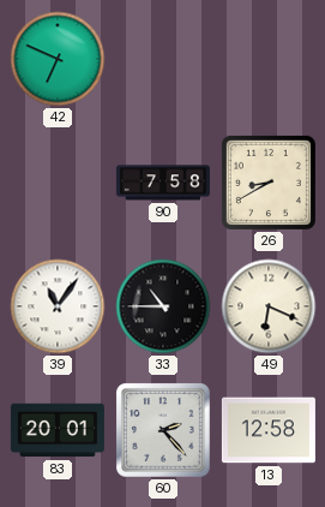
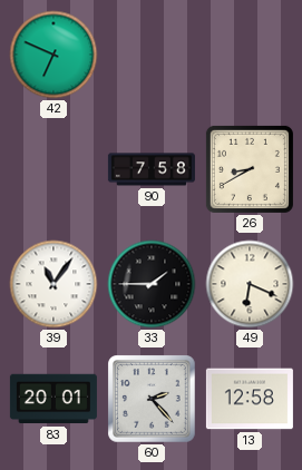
33: 10:45 -> 1:45 (152, 284)
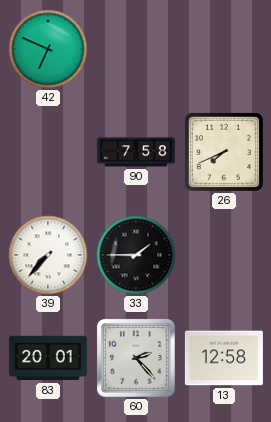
26: 8:40 -> 7:41 (224, 152)
39: 11:06 -> 7:37 (48, 255)
49: 6:19 -> none (250, 284)
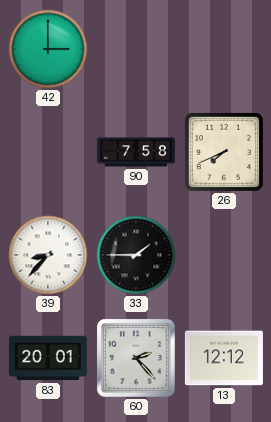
42: 6:49 -> 3:00 (48, 49)
39: 7:37 -> 8:37 (48, 255)
13: 12:58 -> 12:12 (224, 358)
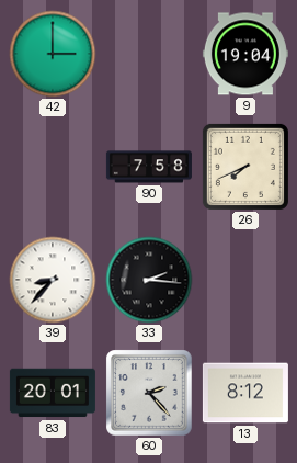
9: none -> 19:04 (245, 54)
33: 1:45 -> 2:16 (149, 280)
13: 12:12 -> 8:12 (245, 393)
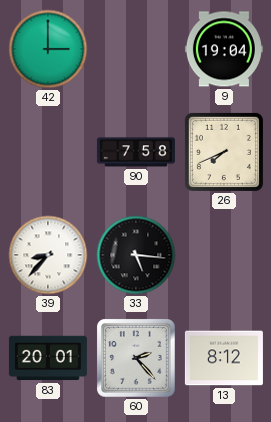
33: 2:16 -> 5:16 (136, 255)
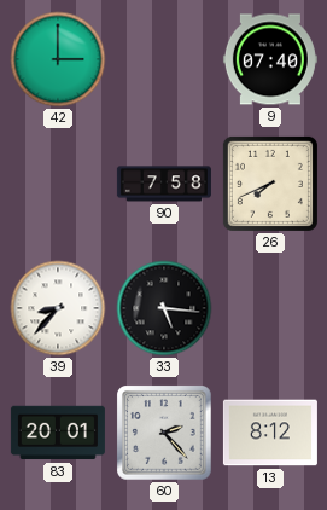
9: 19:04 -> 07:40 (270, 59)
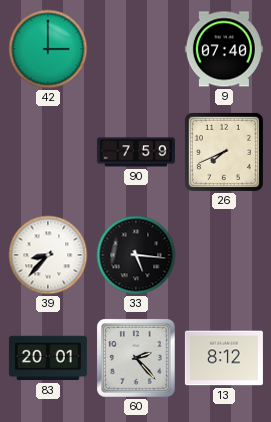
90: 7:58 -> 7:59 (136, 152)
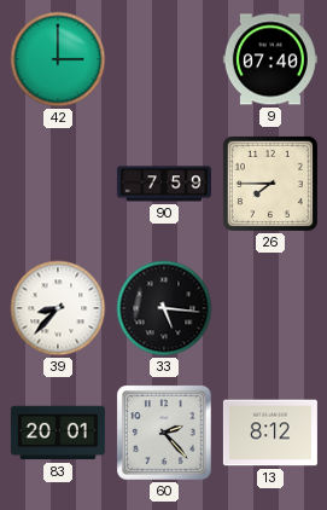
26: 7:41 -> 7:45 (270, 184)
